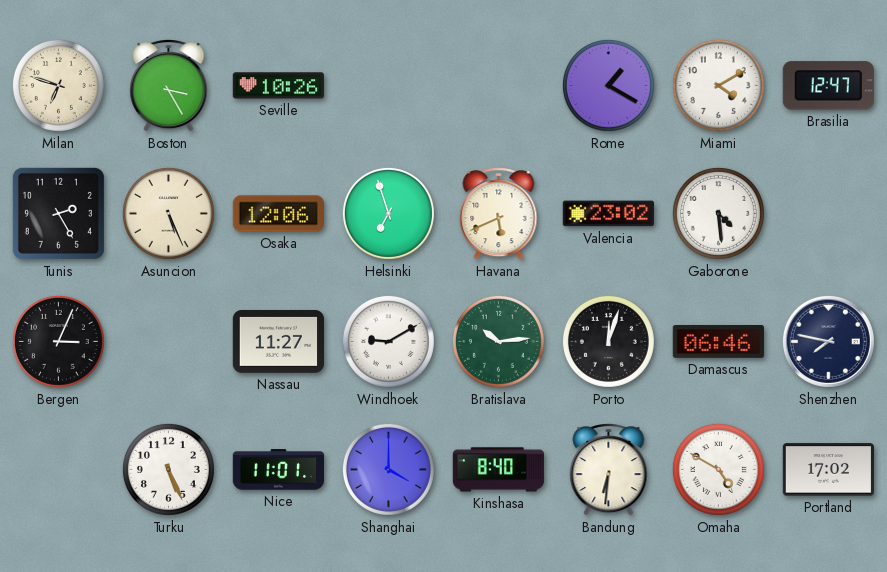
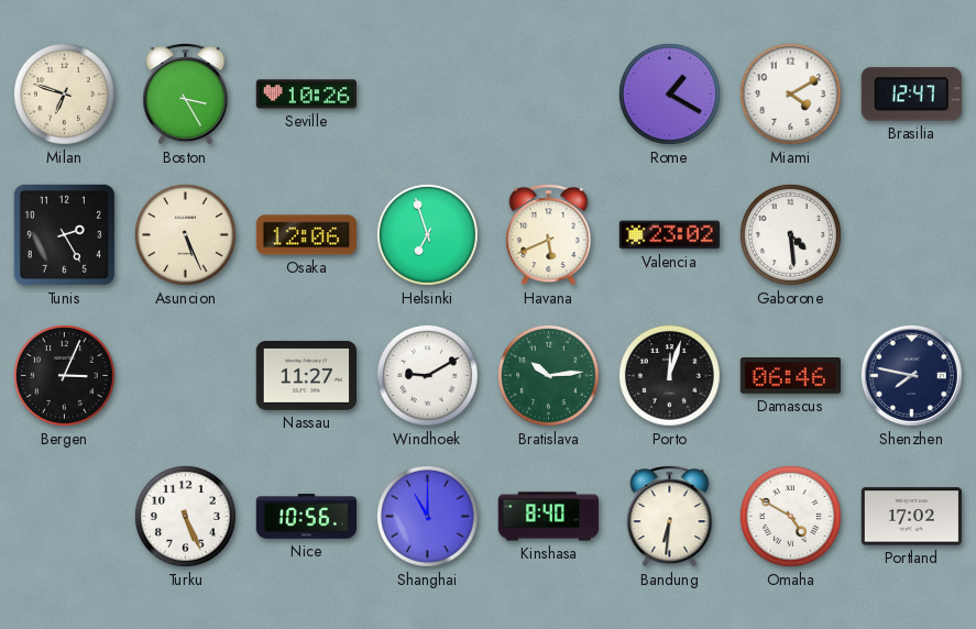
Nice: 11:01 -> 10:56 (307, 517)
Shanghai: 4:00 -> 11:00 (427, 516)
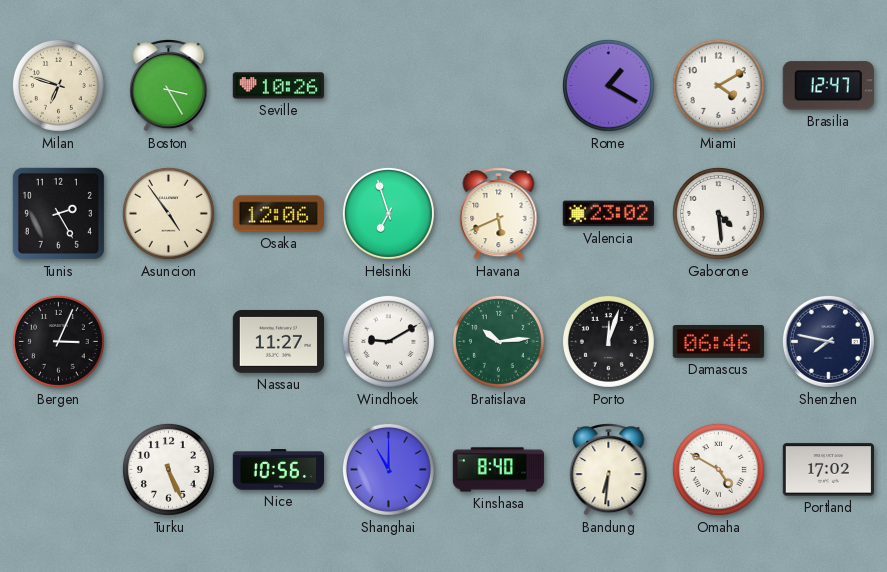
Asuncion: 5:26 -> 4:54 (168, 213)
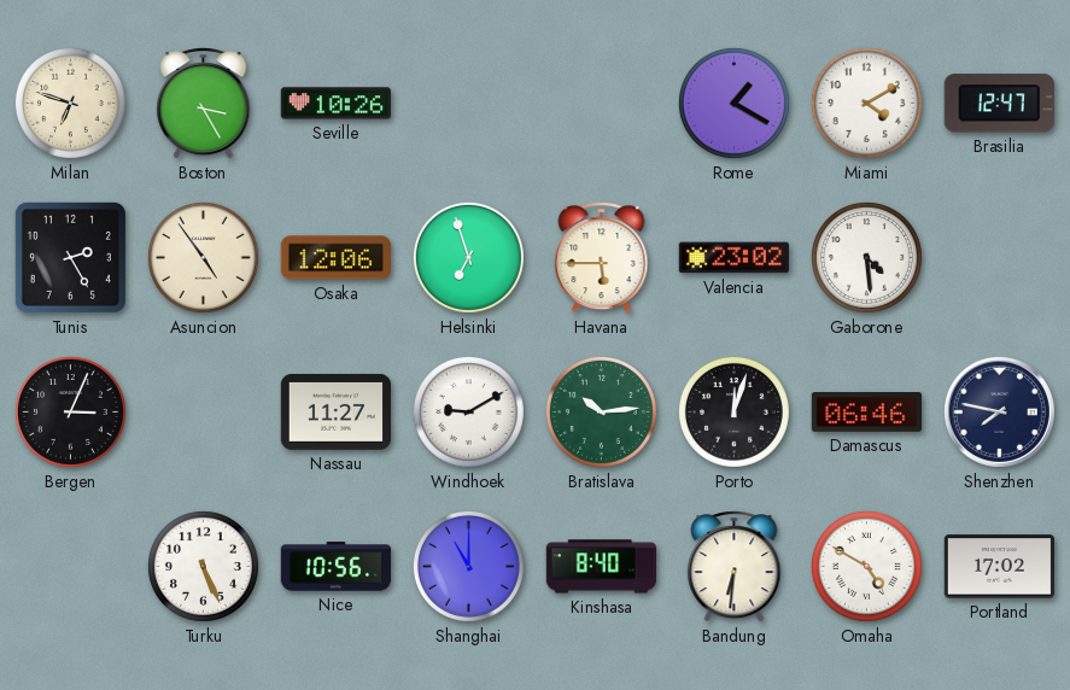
Havana: 5:41 -> 5:45 (602, 258)
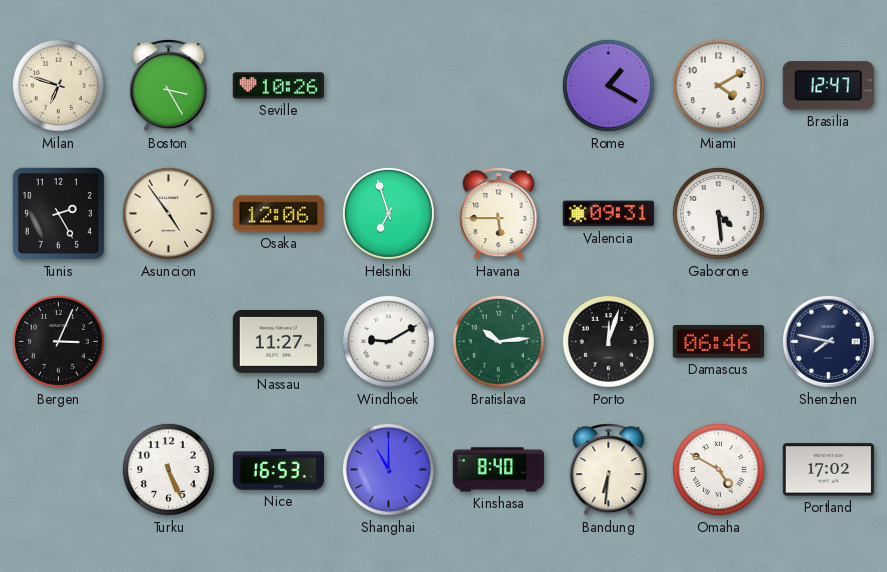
Valencia: 23:02 -> 09:31 (608, 214)
Nice: 10:56 -> 16:53 (279, 470)
